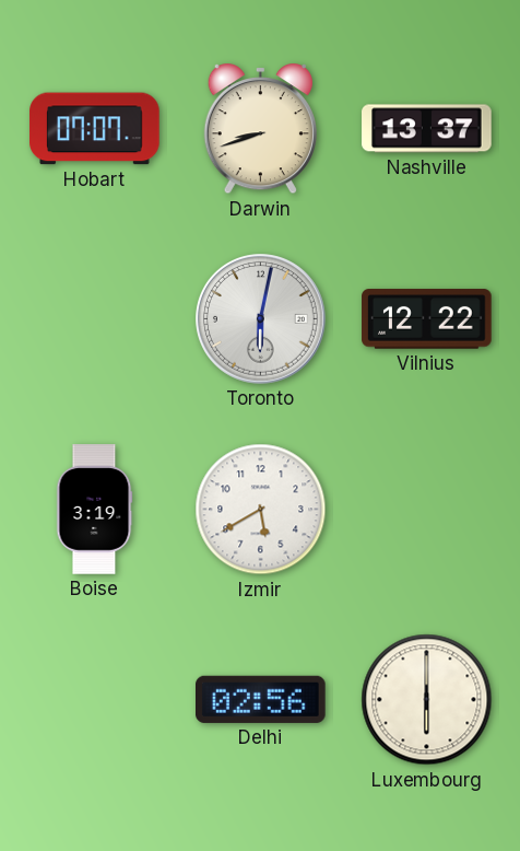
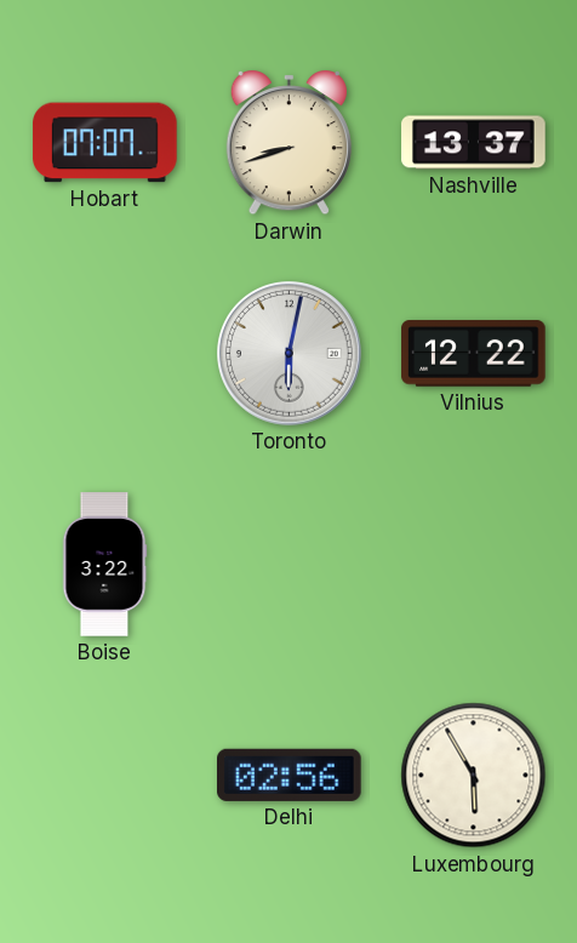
Boise: 3:19 -> 3:22 (104, 565)
Izmir: 5:40 -> none (261, 510)
Luxembourg: 6:00 -> 5:55 (474, 776)
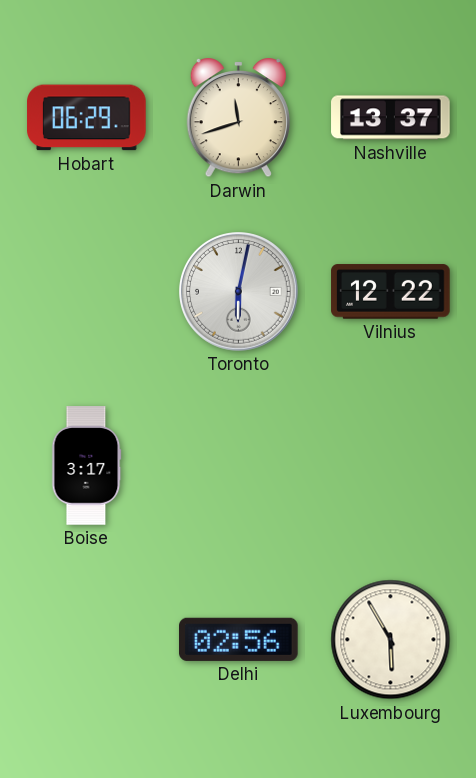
Hobart: 07:07 -> 06:29 (87, 118)
Darwin: 8:42 -> 11:42 (238, 119)
Boise: 3:22 -> 3:17 (86, 466)
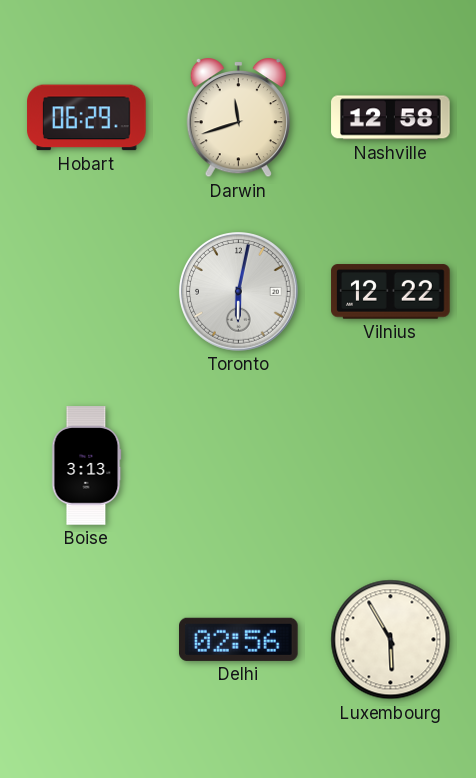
Nashville: 13:37 -> 12:58 (391, 118)
Boise: 3:17 -> 3:13 (86, 466)
